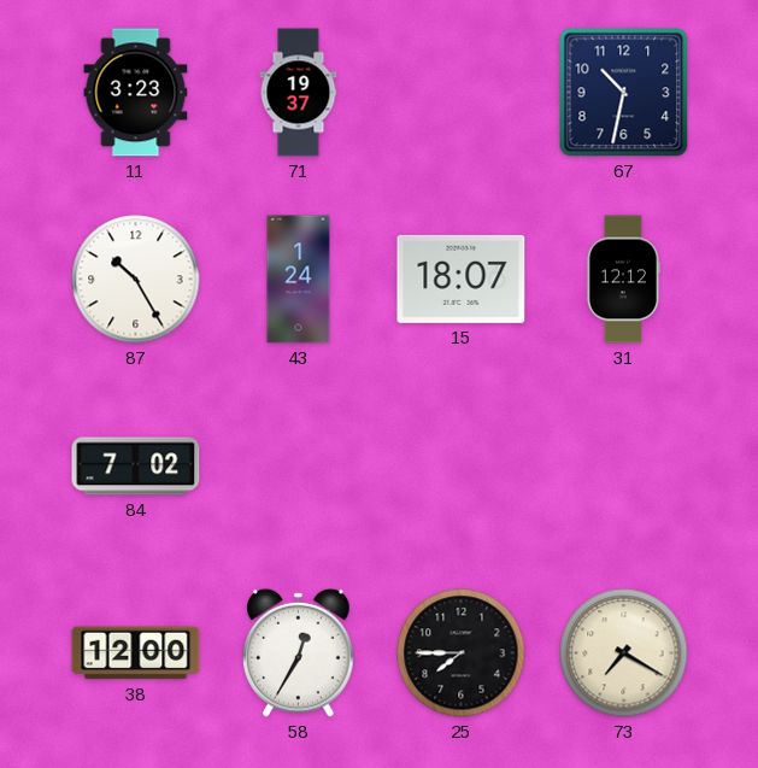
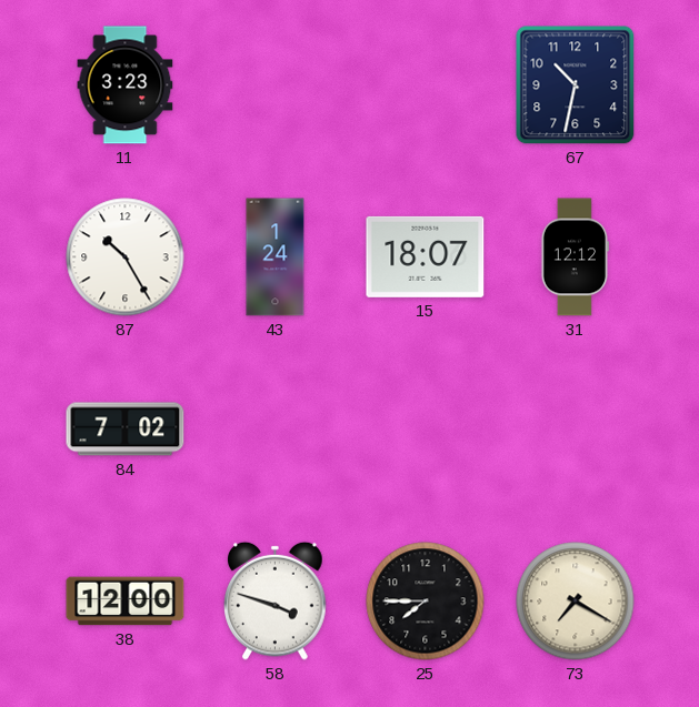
71: 19:37 -> none (299, 93)
58: 12:35 -> 3:48 (276, 600)
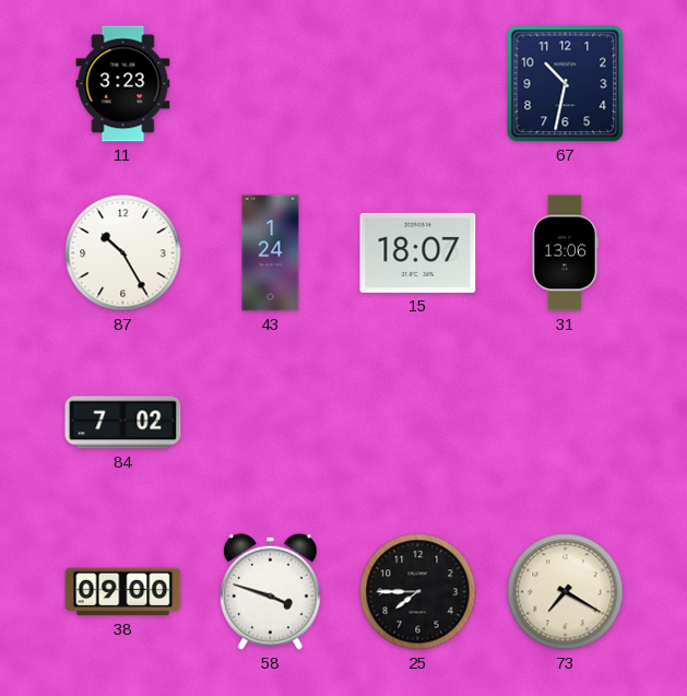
31: 12:12 -> 13:06 (565, 253)
38: 12:00 -> 09:00 (123, 592)
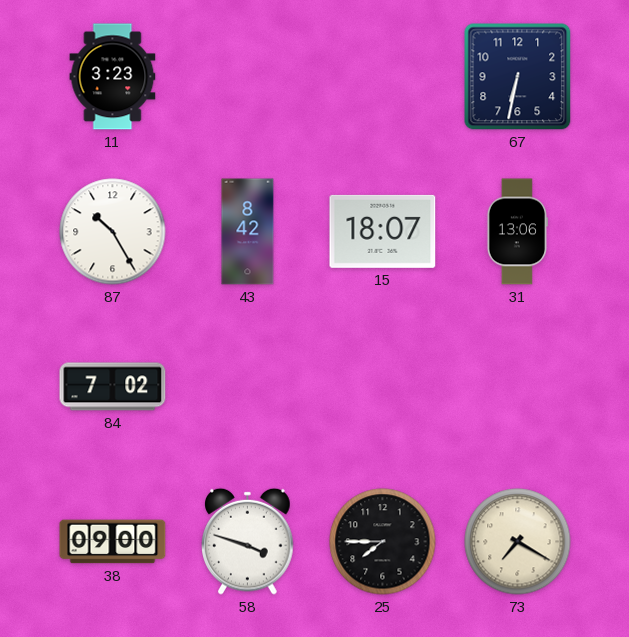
67: 10:32 -> 6:32 (518, 77)
43: 1:24 -> 8:42 (248, 232)
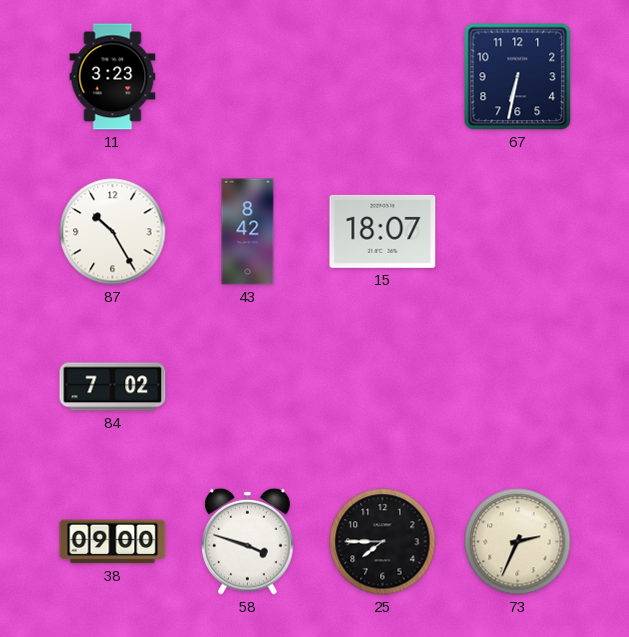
31: 13:06 -> none (517, 232)
73: 7:20 -> 2:34 (518, 542)
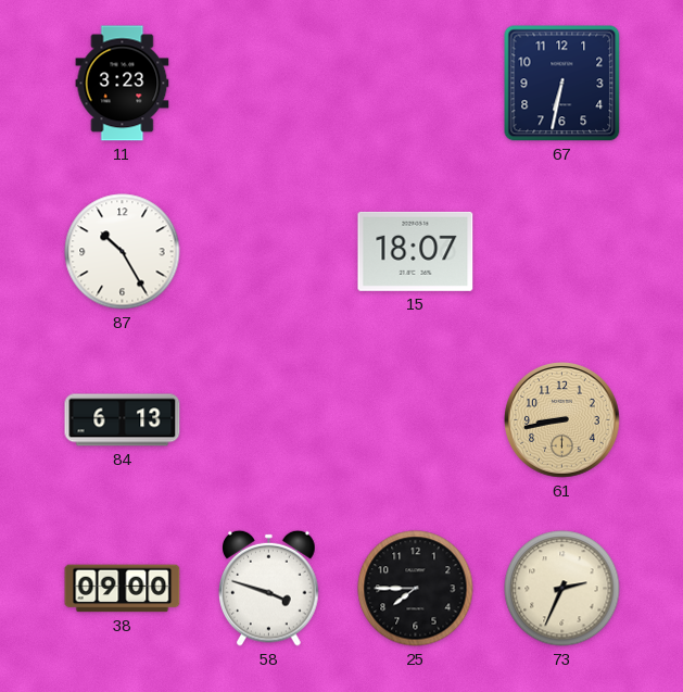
43: 8:42 -> none (248, 232)
84: 7:02 -> 6:13 (123, 420)
61: none -> 8:43 (562, 420)
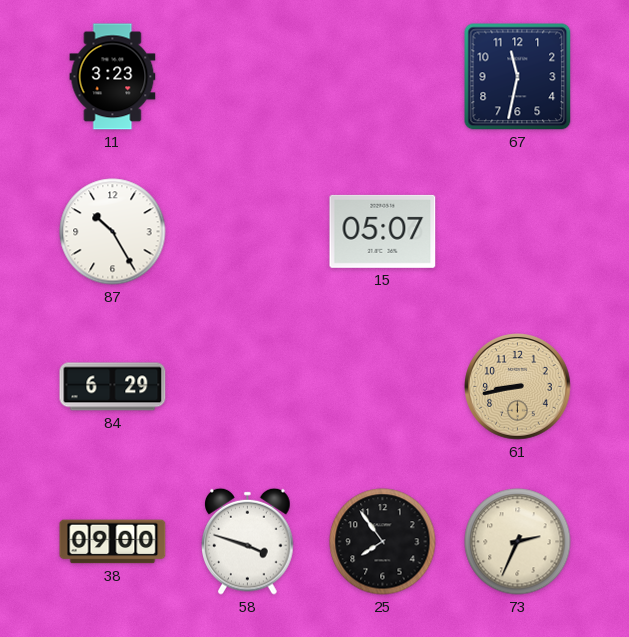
67: 6:32 -> 11:32 (518, 77)
15: 18:07 -> 05:07 (383, 231)
84: 6:13 -> 6:29 (113, 387)
25: 7:45 -> 7:54 (383, 542)
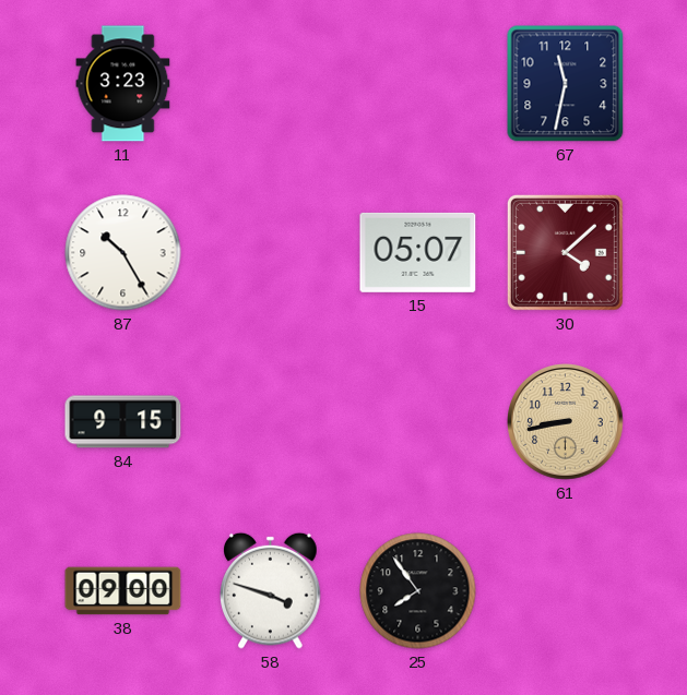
30: none -> 4:08 (565, 252)
84: 6:29 -> 9:15 (123, 422)
73: 2:34 -> none (518, 542)
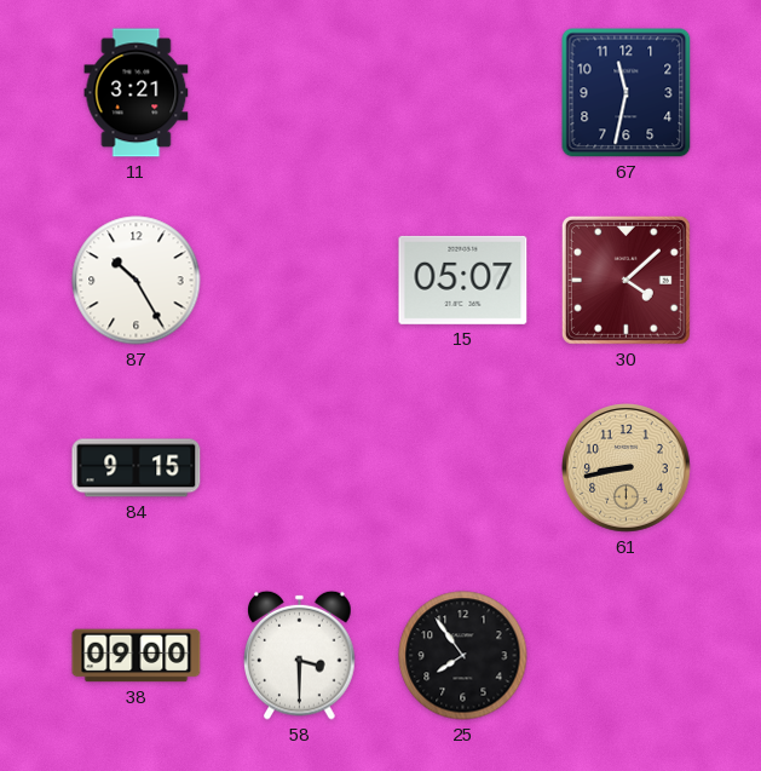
11: 3:23 -> 3:21 (137, 93)
58: 3:48 -> 3:30 (300, 655)
